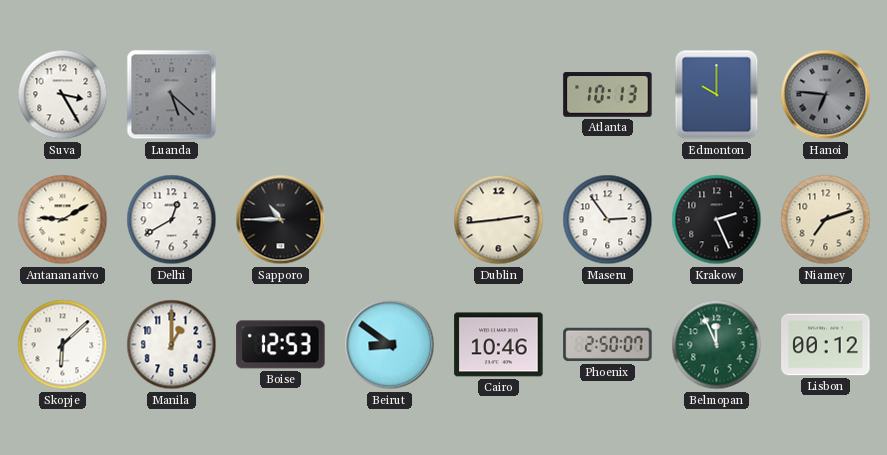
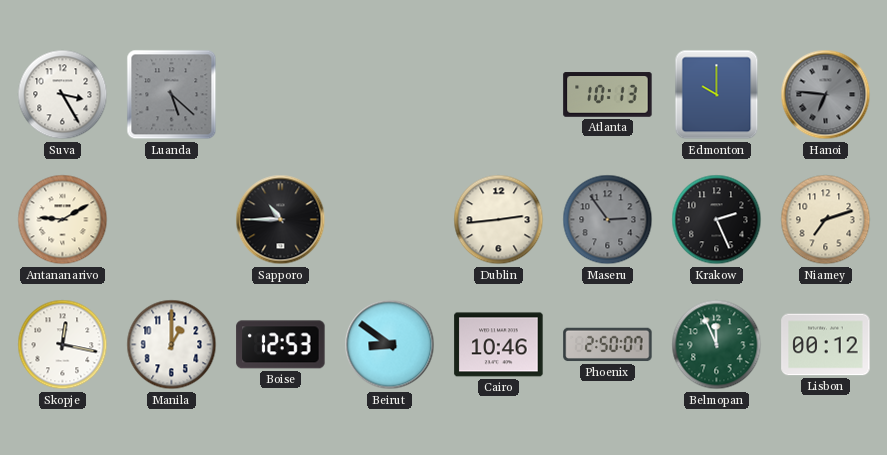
Delhi: 12:40 -> none (172, 220)
Maseru dial: white -> grey (608, 220)
Skopje: 6:08 -> 12:17 (63, 345)
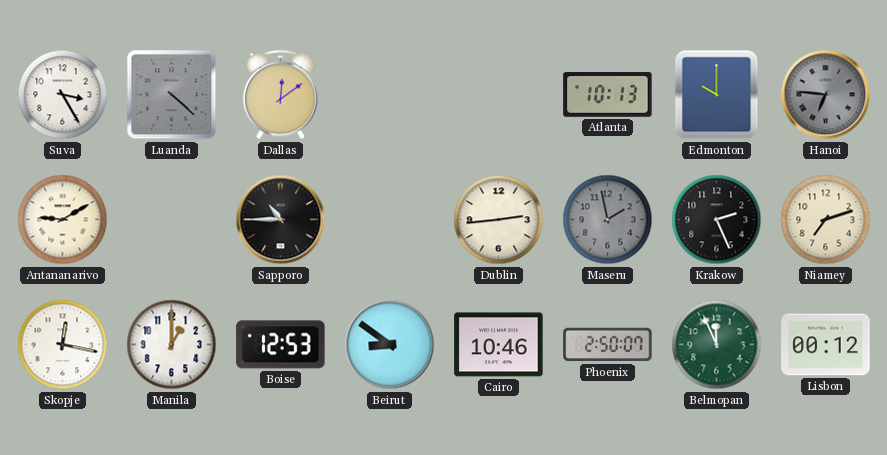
Luanda: 5:22 -> 4:22 (172, 95)
Dallas: none -> 12:09 (281, 95)
Maseru: 2:54 -> 1:58 (608, 220)
